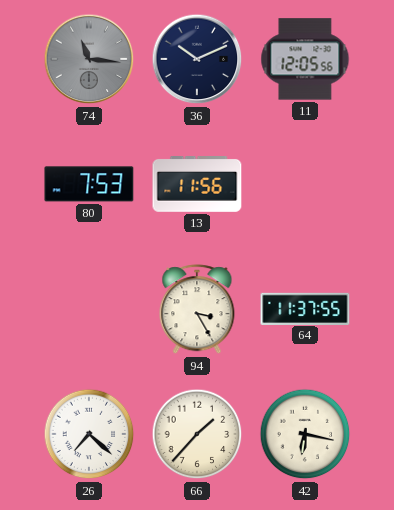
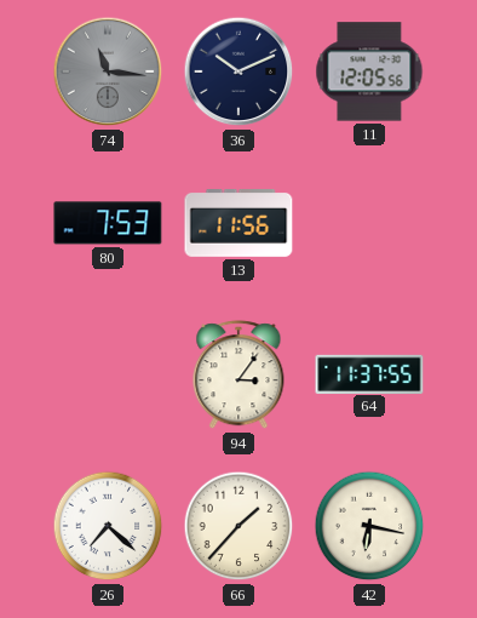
94: 3:25 -> 3:06 (238, 376)
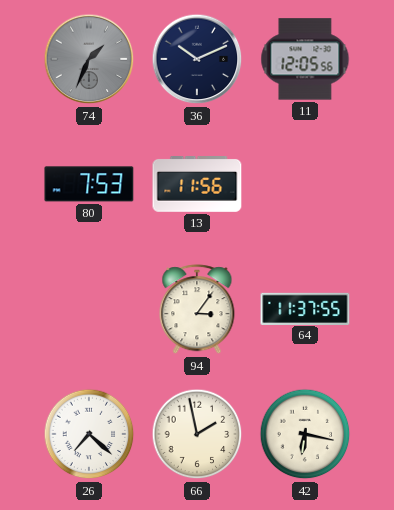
74: 11:16 -> 1:34 (89, 59)
66: 1:37 -> 1:58 (197, 434)
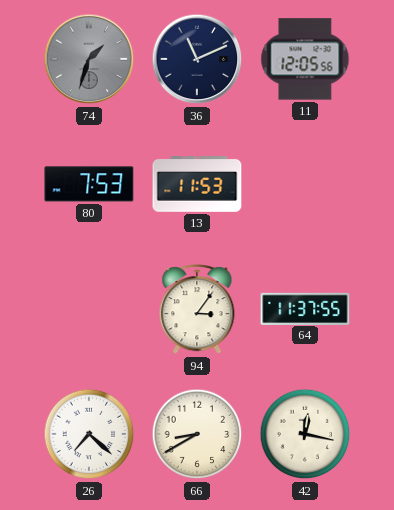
74: 1:34 -> 1:33 (89, 59)
36: 10:11 -> 11:11 (197, 59)
13: 11:56 -> 11:53 (197, 185)
66: 1:58 -> 8:40 (197, 434)
42: 6:17 -> 12:17 (305, 434)
